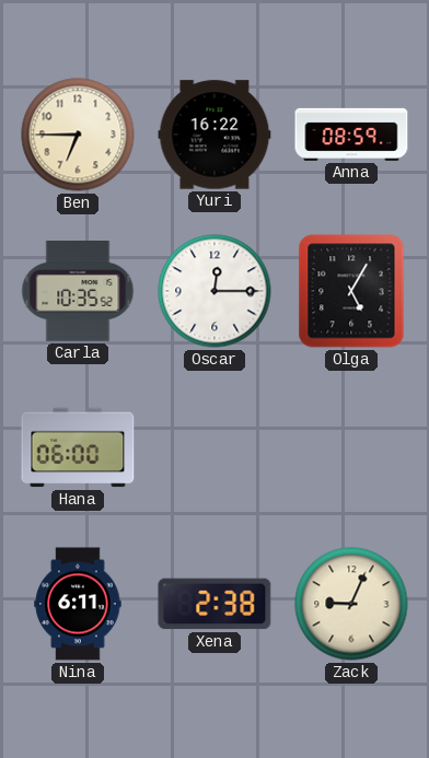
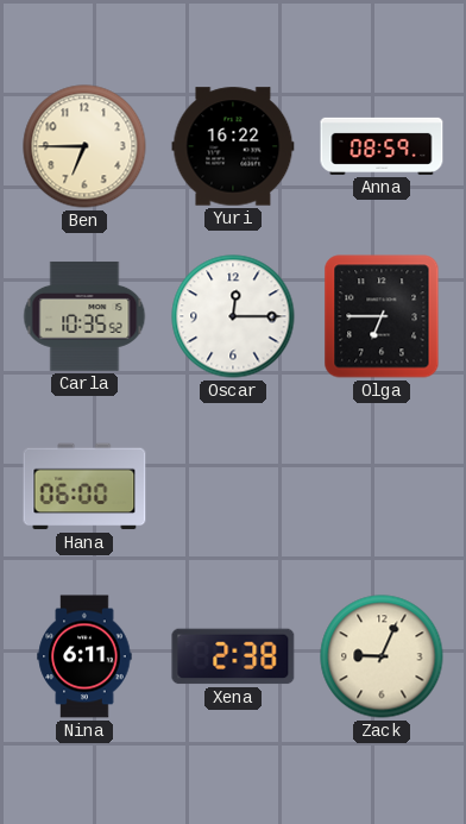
Olga: 5:05 -> 6:45 (382, 316)
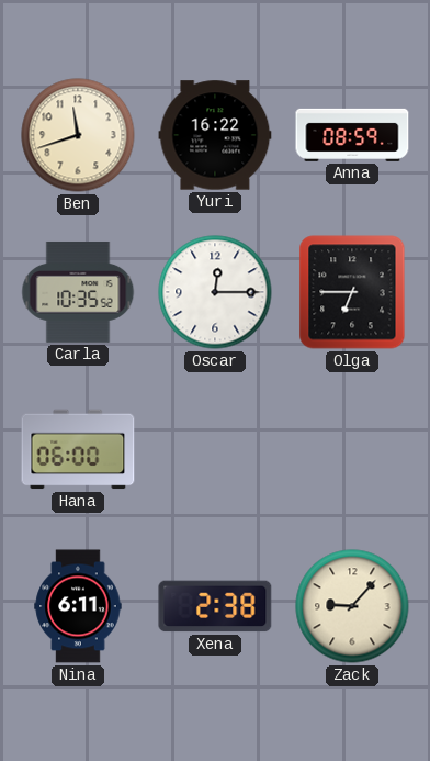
Ben: 6:45 -> 11:42 (78, 135)
Zack: 9:04 -> 9:07 (352, 606)
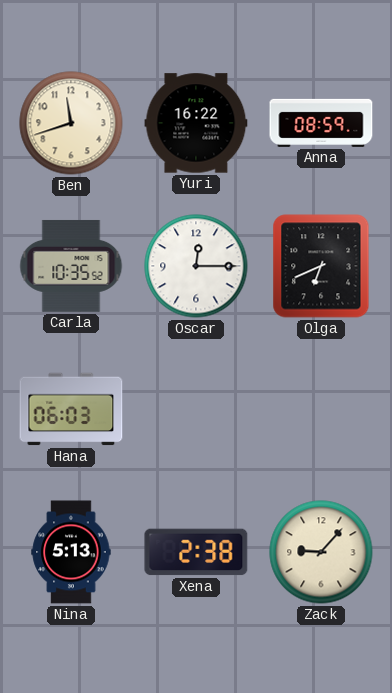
Olga: 6:45 -> 6:41 (321, 266)
Hana: 06:00 -> 06:03 (71, 409)
Nina: 6:11 -> 5:13 (71, 552)
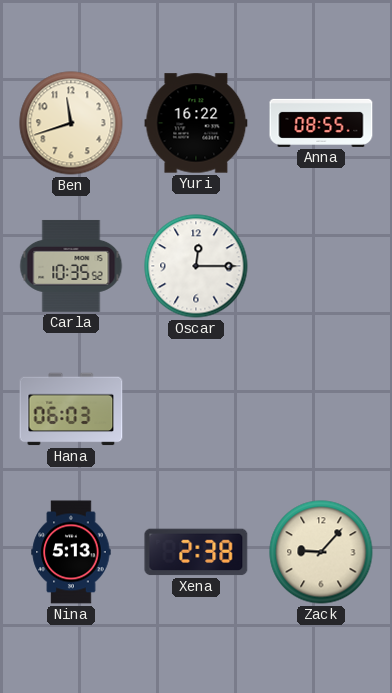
Anna: 08:59 -> 08:55 (321, 123)
Olga: 6:41 -> none (321, 266)
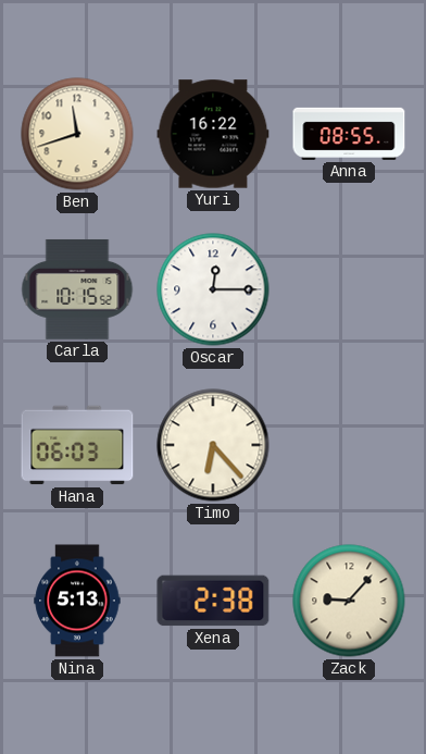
Carla: 10:35 -> 10:15 (77, 289)
Timo: none -> 6:23 (213, 445)
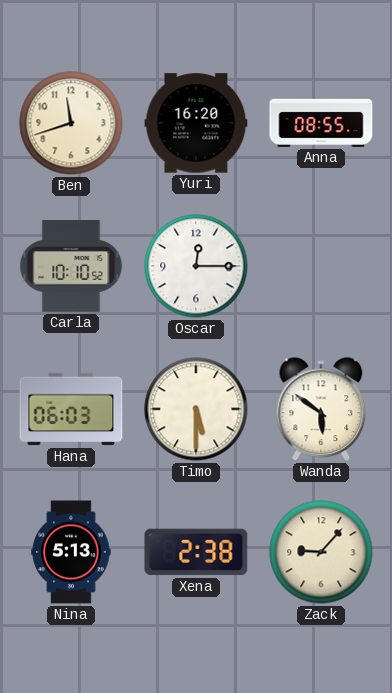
Yuri: 16:22 -> 16:20 (196, 123)
Carla: 10:15 -> 10:10 (71, 266)
Timo: 6:23 -> 5:30 (196, 409)
Wanda: none -> 5:51 (321, 410)
